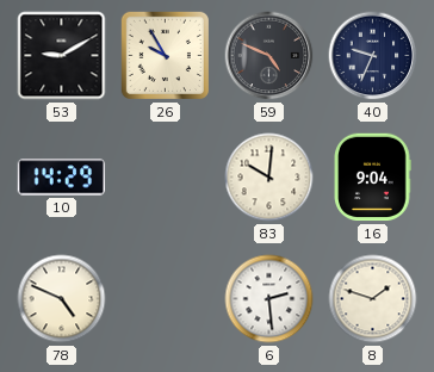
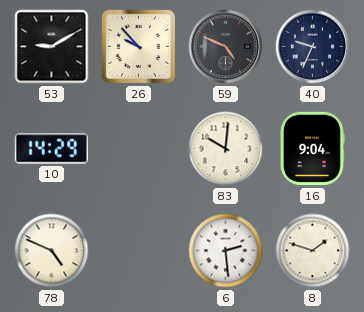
26: 9:55 -> 9:53 (138, 46)
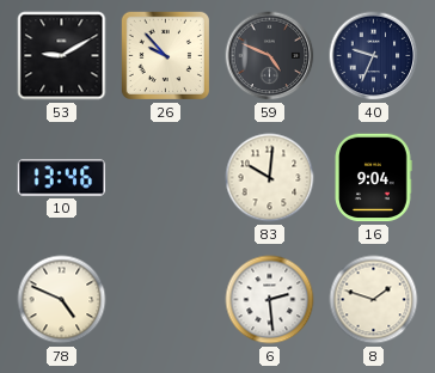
10: 14:29 -> 13:46 (62, 178)
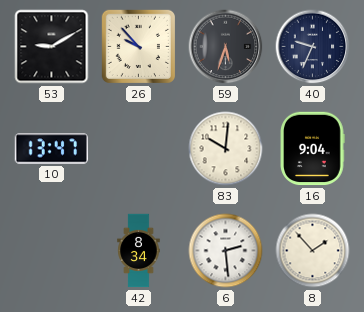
59: 4:49 -> 5:33 (226, 47)
10: 13:46 -> 13:47 (52, 149)
78: 4:49 -> none (62, 300)
42: none -> 8:34 (139, 251)
8: 1:48 -> 1:53 (313, 251)
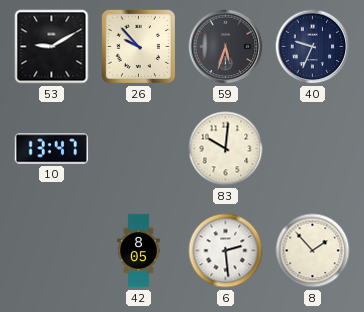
16: 9:04 -> none (312, 149)
42: 8:34 -> 8:05 (139, 251)
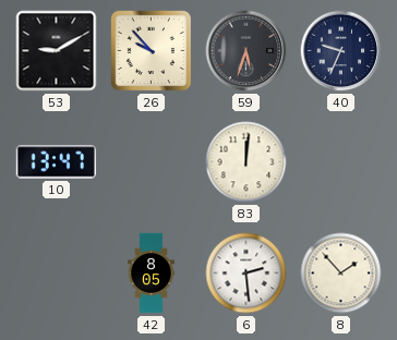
83: 10:01 -> 12:01 (246, 162)
